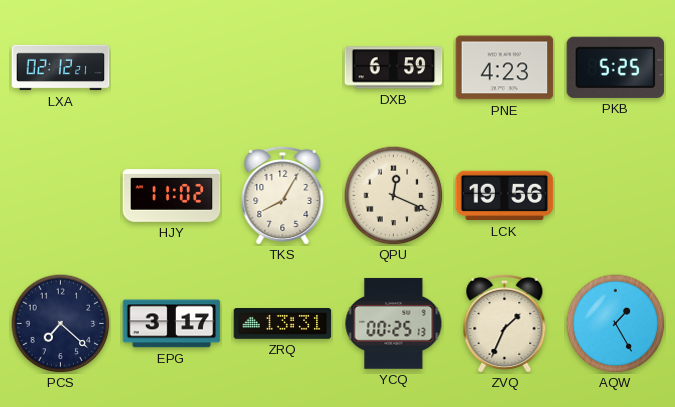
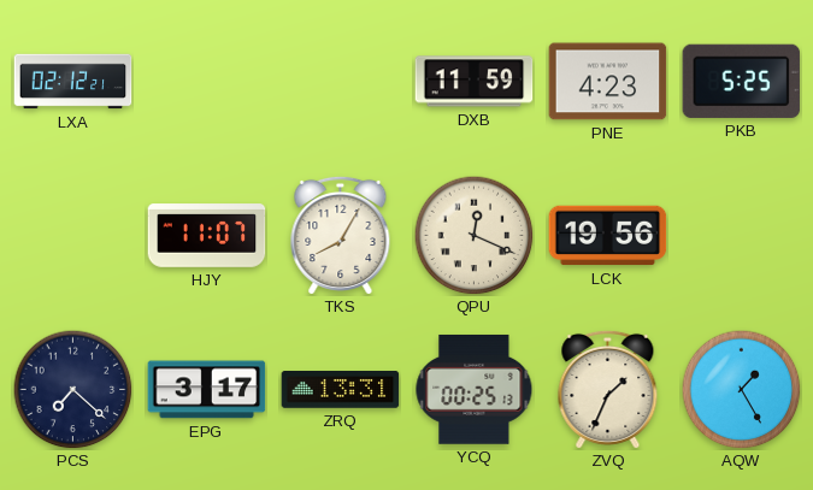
DXB: 6:59 -> 11:59 (475, 82)
HJY: 11:02 -> 11:07 (207, 236)
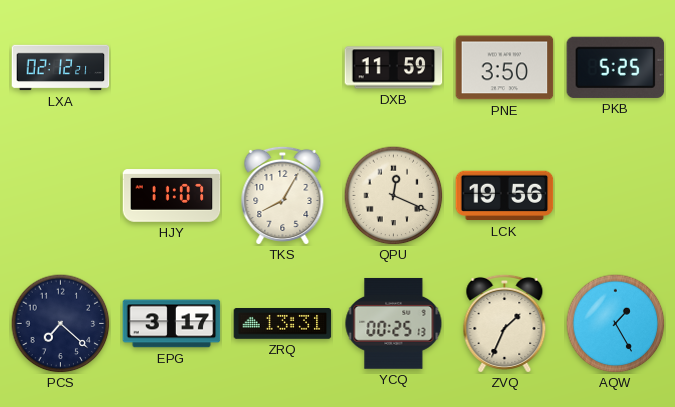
PNE: 4:23 -> 3:50 (505, 68)
